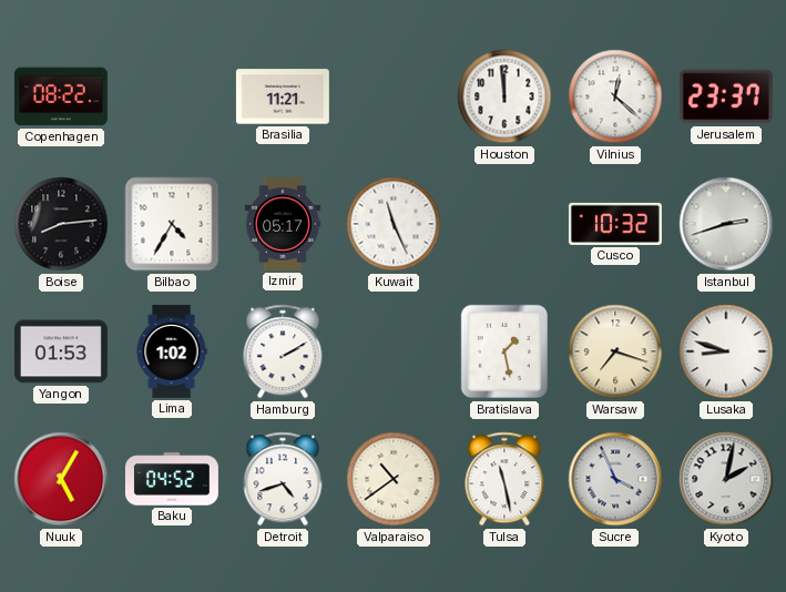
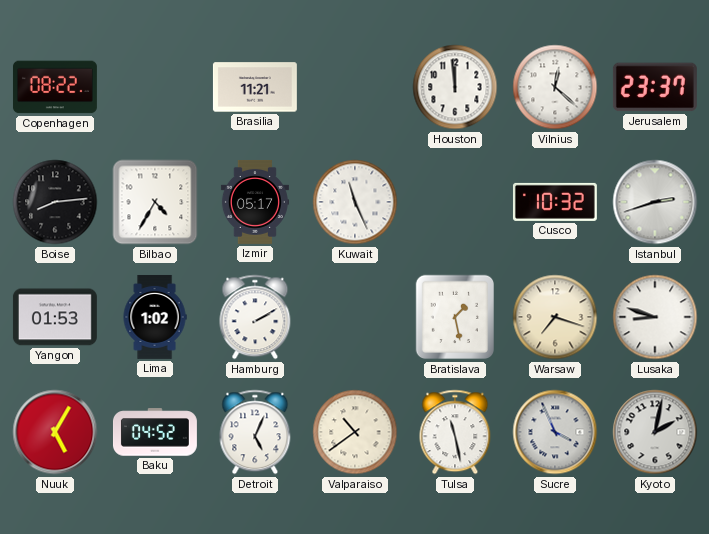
Detroit: 4:42 -> 5:04 (255, 432)
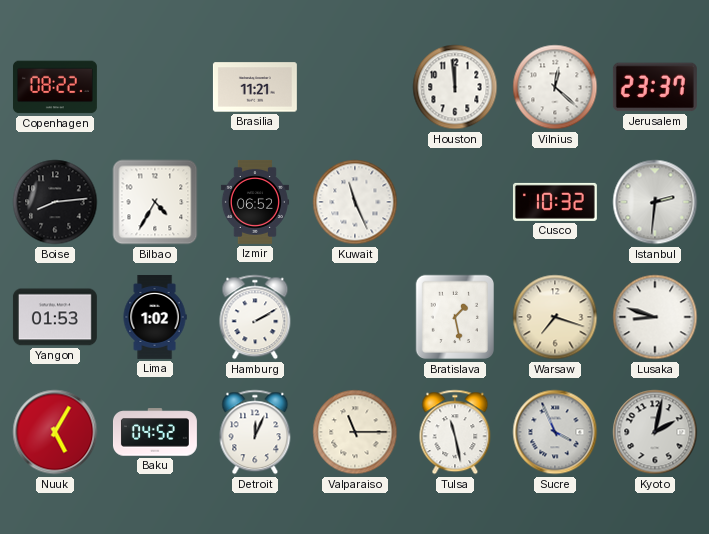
Izmir: 05:17 -> 06:52 (255, 202)
Istanbul: 2:42 -> 2:31 (655, 202)
Detroit: 5:04 -> 12:04 (255, 432)
Valparaiso: 10:39 -> 11:15 (355, 432)
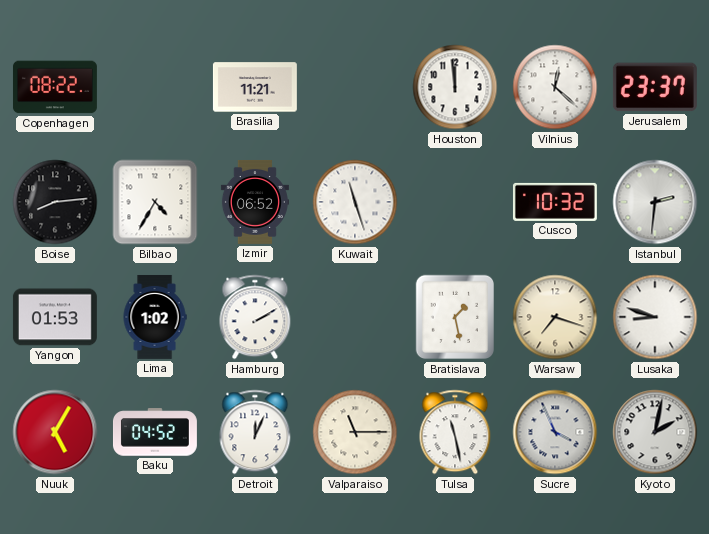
Kuwait: 11:26 -> 11:27 (355, 202)
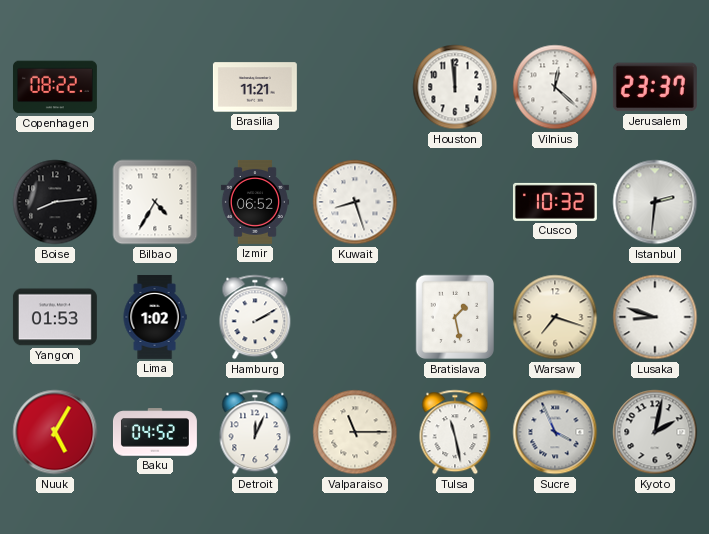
Kuwait: 11:27 -> 8:27 (355, 202)
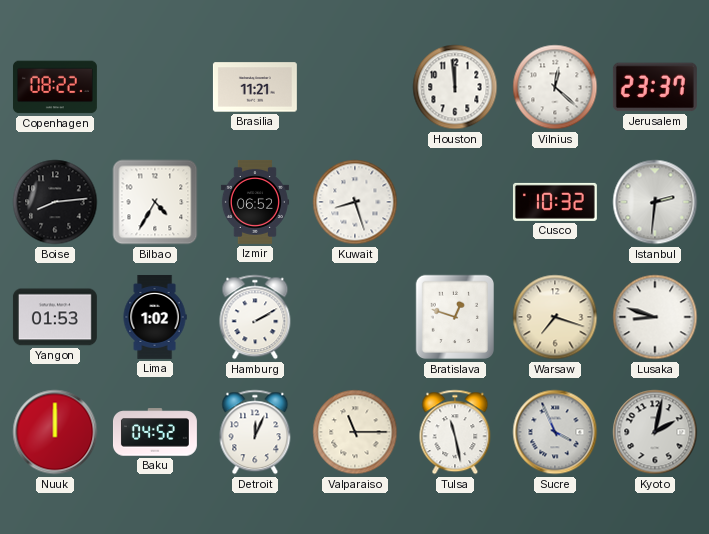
Bratislava: 1:28 -> 12:48 (454, 317)
Nuuk: 5:05 -> 12:00 (55, 432)
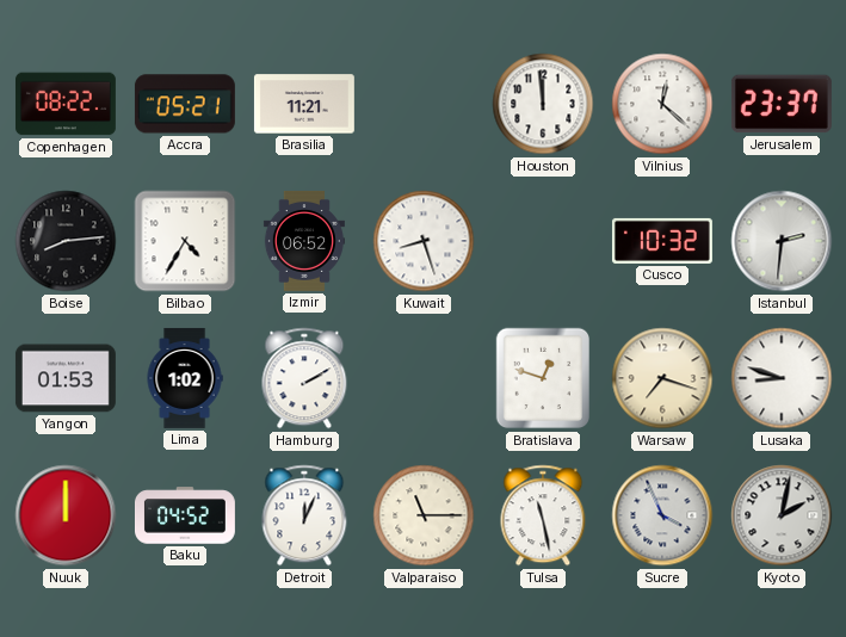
Accra: none -> 05:21 (185, 104)
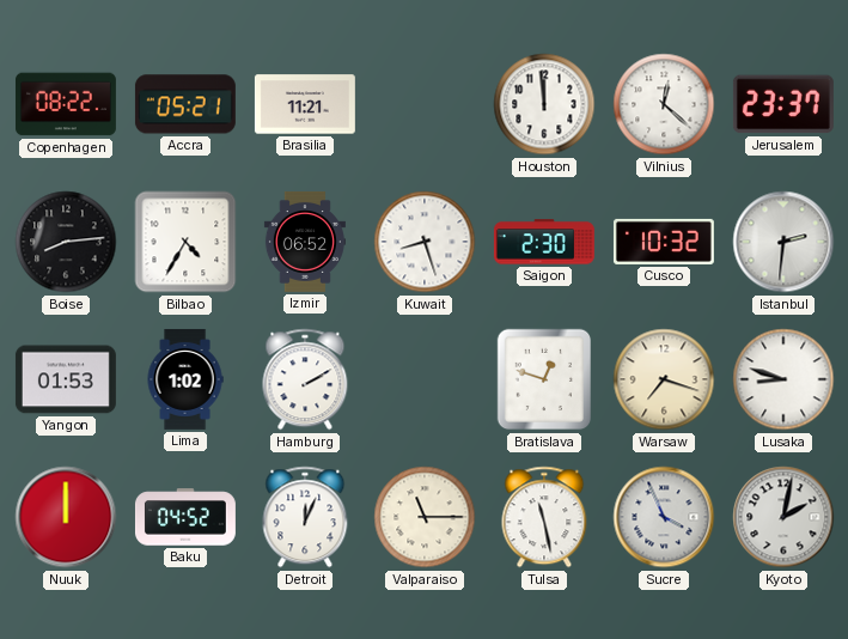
Saigon: none -> 2:30 (544, 242)
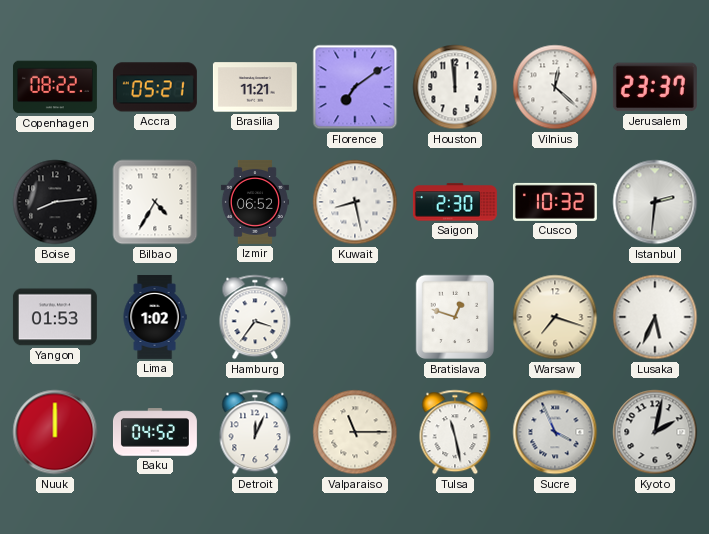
Florence: none -> 7:09 (355, 87)
Kuwait: 8:27 -> 8:28 (355, 202)
Hamburg: 2:10 -> 3:36 (255, 317)
Lusaka: 8:48 -> 5:34 (655, 317)
